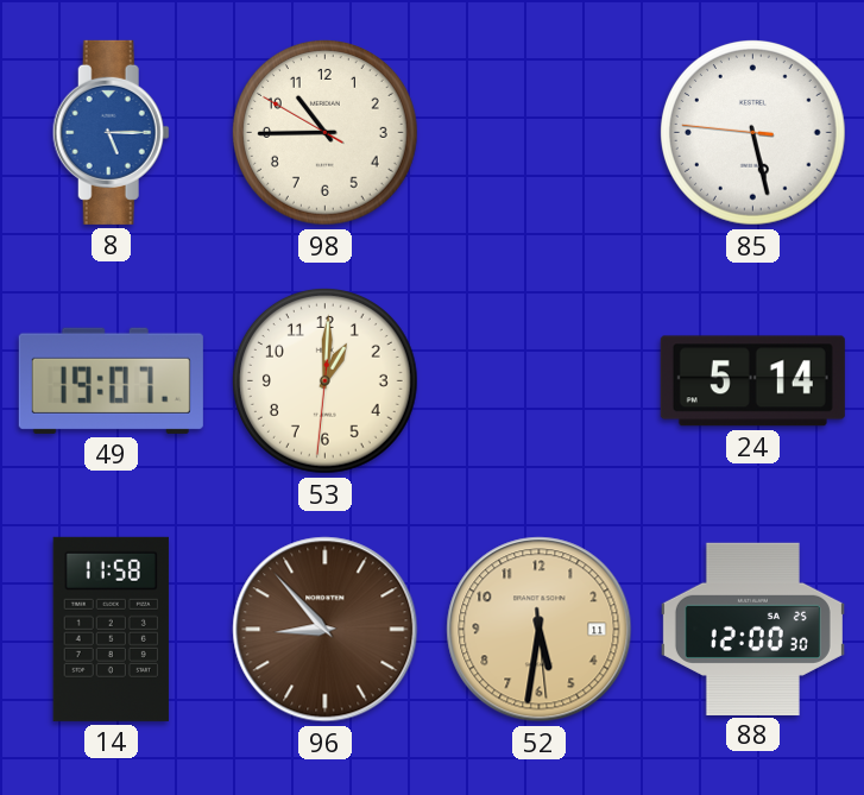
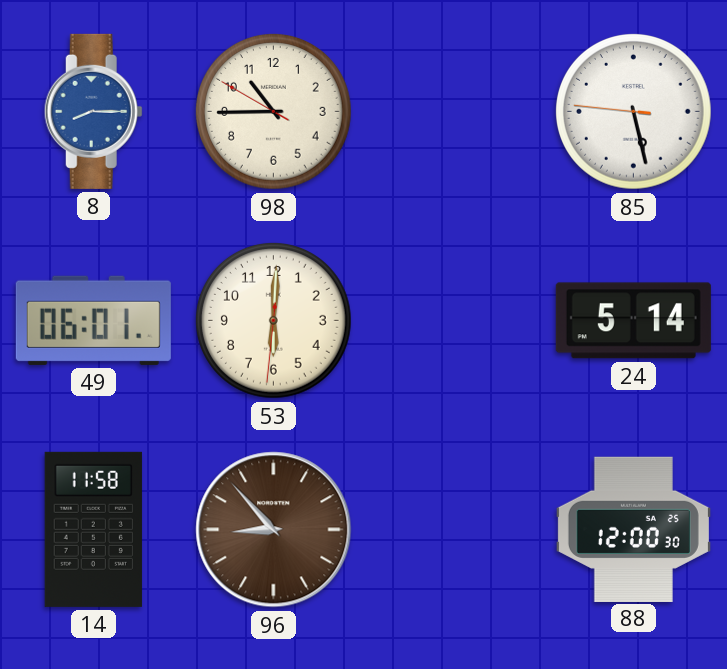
8: 5:15 -> 8:15 (93, 111)
49: 19:07 -> 06:01 (93, 320)
53: 1:00 -> 6:00 (274, 321)
52: 5:31 -> none (540, 630)
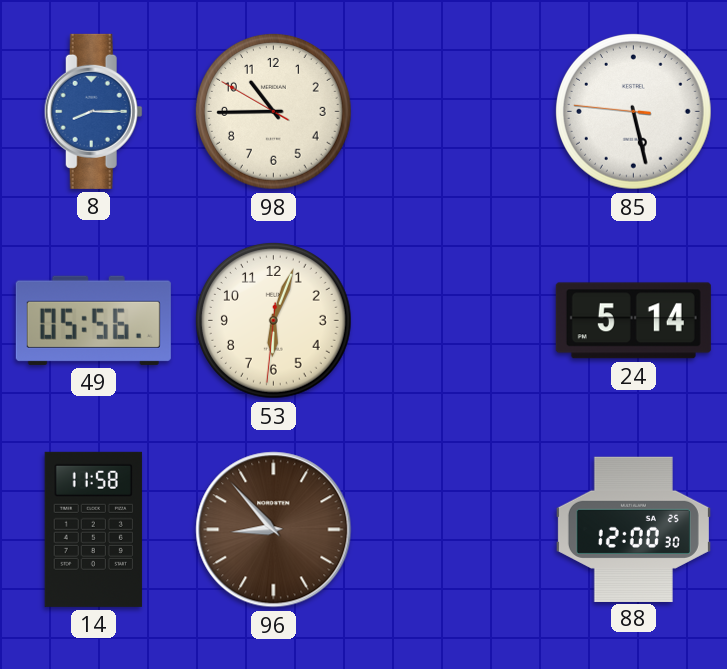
49: 06:01 -> 05:56 (93, 320)
53: 6:00 -> 6:03 (274, 321)
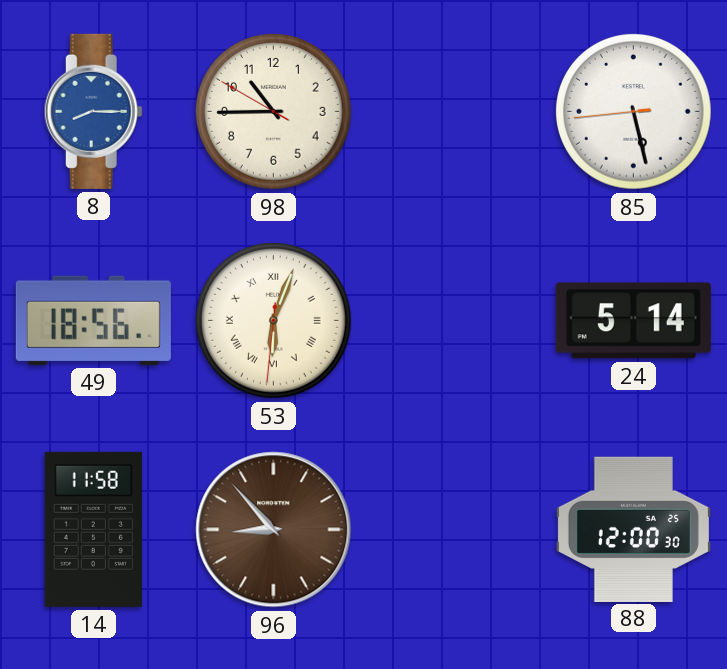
85: 5:27:46 -> 5:27:44 (634, 112)
49: 05:56 -> 18:56 (93, 320)
53 numerals: Arabic -> Roman (274, 321)
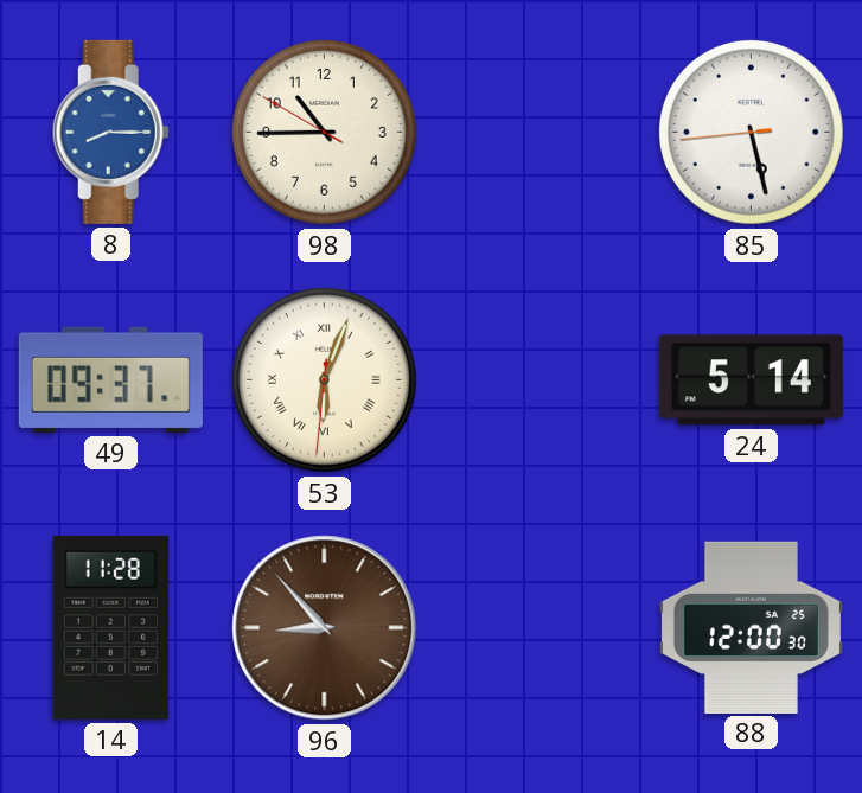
49: 18:56 -> 09:37 (110, 379)
14: 11:58 -> 11:28 (110, 627)
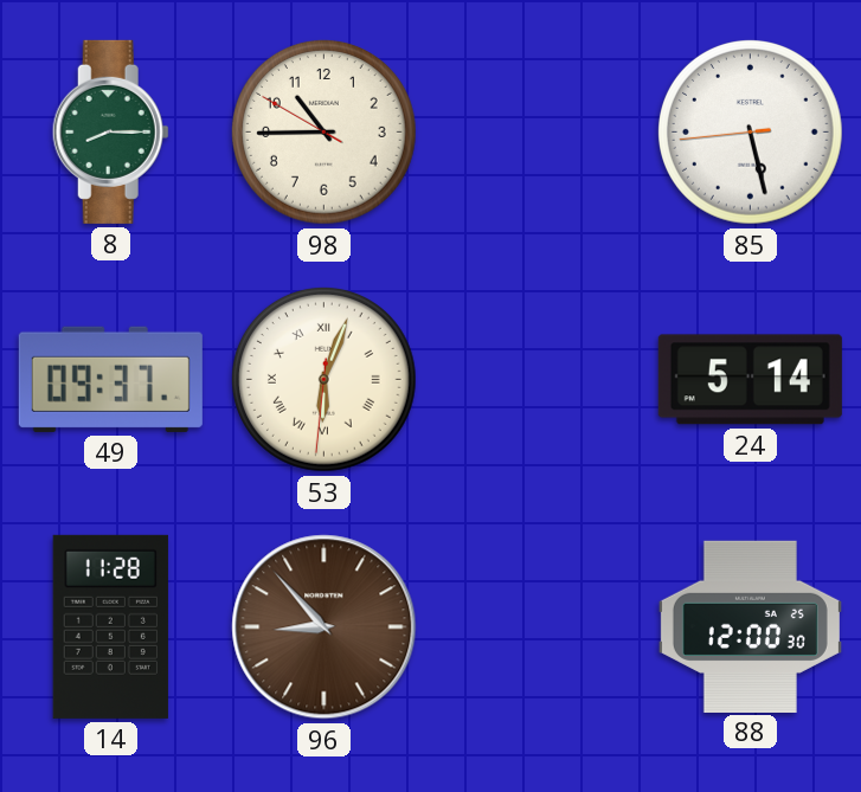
8 dial: blue -> green (110, 131)
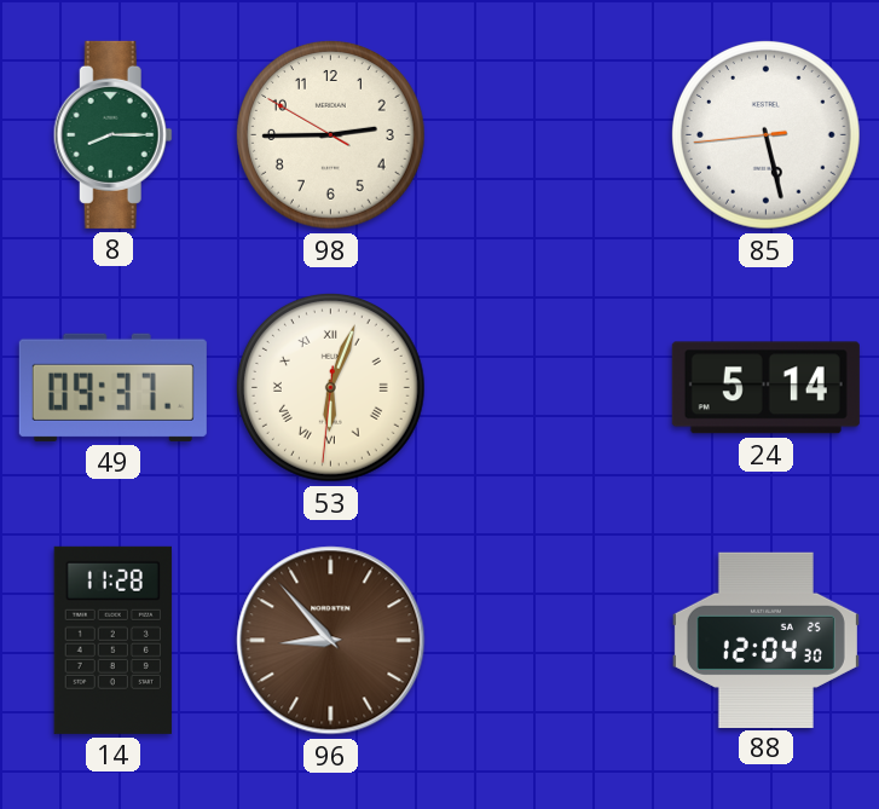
98: 10:44 -> 2:44 (331, 135)
88: 12:00 -> 12:04 (765, 640)
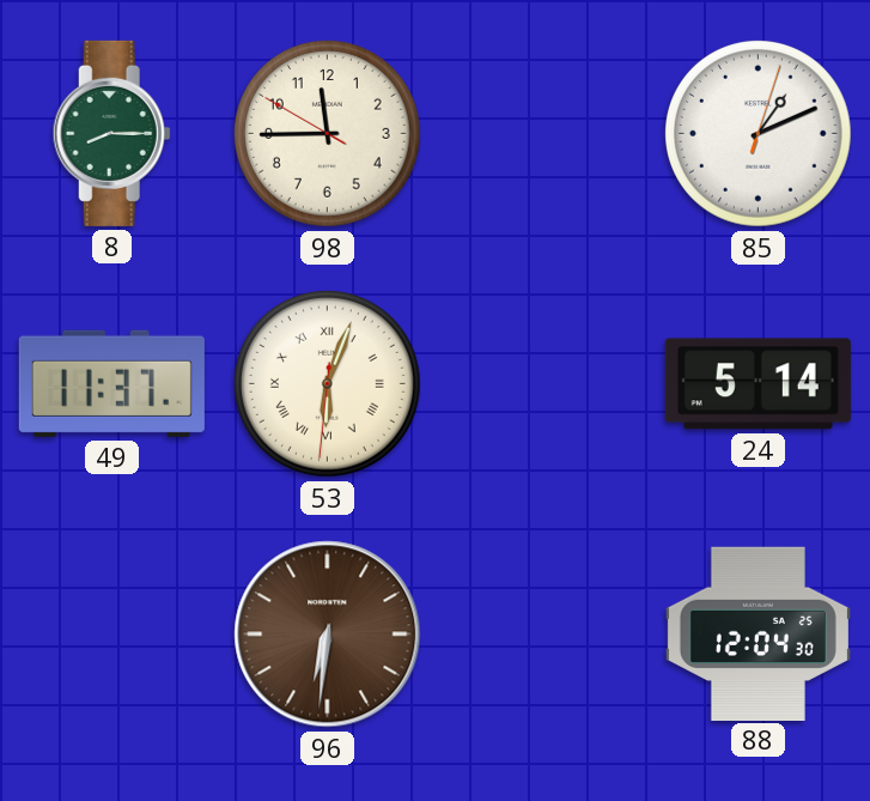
98: 2:44 -> 11:44 (328, 134)
85: 5:27 -> 1:11 (759, 134)
49: 09:37 -> 11:37 (111, 383)
14: 11:28 -> none (112, 640)
96: 8:53 -> 6:31 (328, 635)
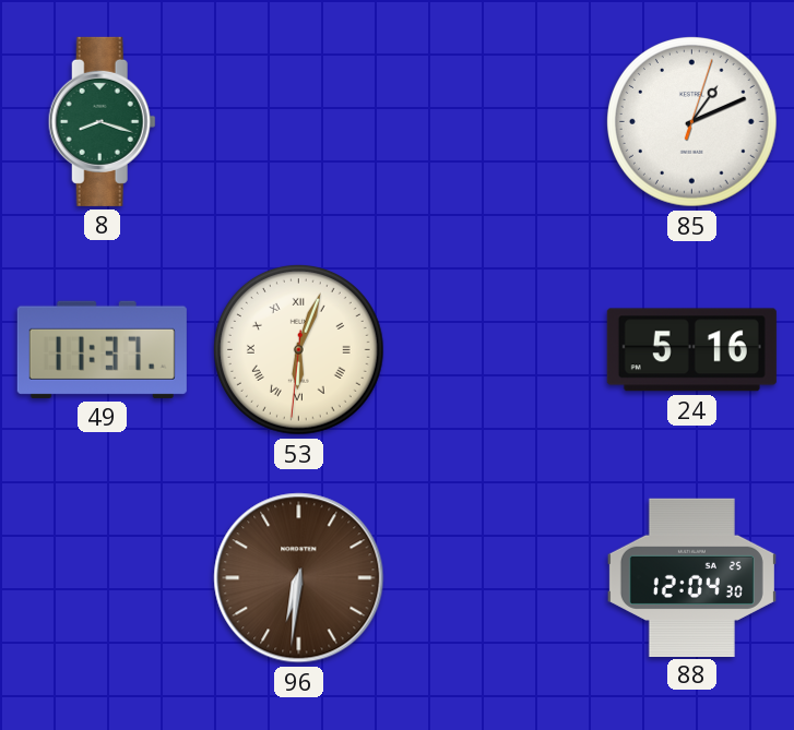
8: 8:15 -> 8:18 (102, 121)
98: 11:44 -> none (328, 134)
24: 5:14 -> 5:16 (691, 350)
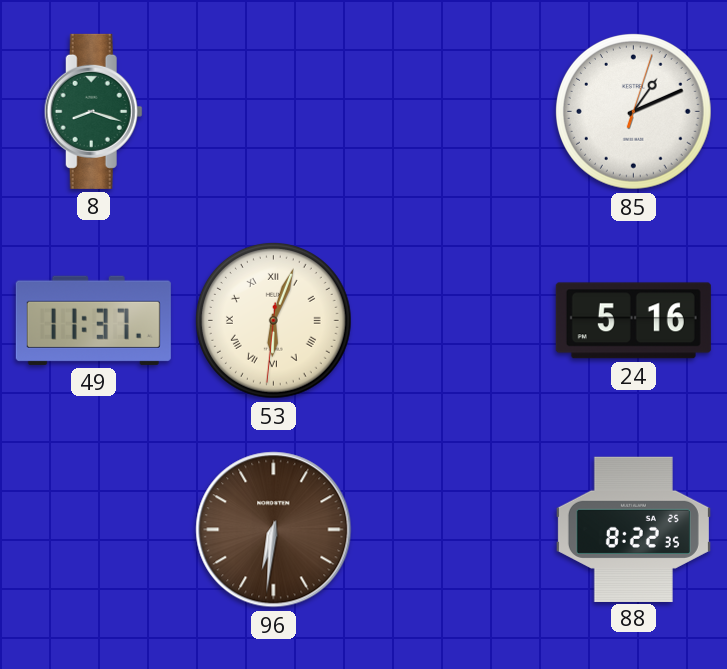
88: 12:04 -> 8:22 (633, 529)
